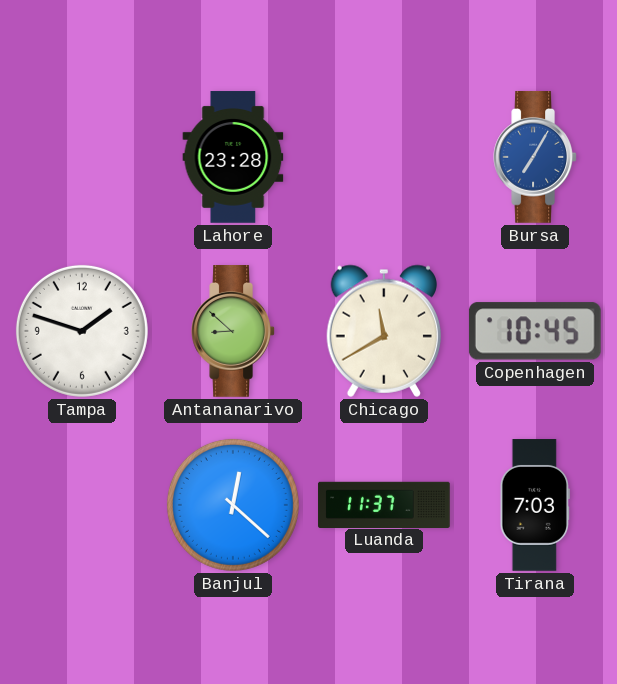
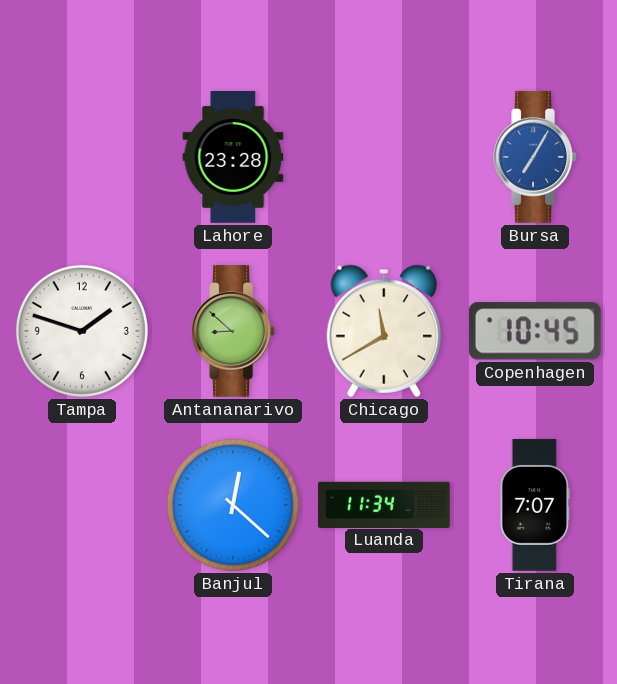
Luanda: 11:37 -> 11:34 (384, 504)
Tirana: 7:03 -> 7:07 (534, 505)
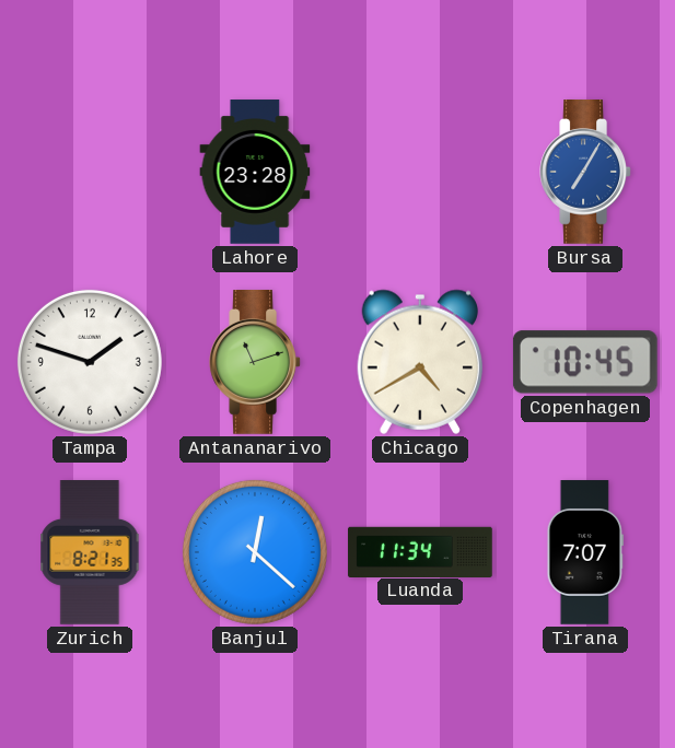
Antananarivo: 8:52 -> 11:12 (255, 363)
Chicago: 11:40 -> 4:40 (419, 362)
Zurich: none -> 8:21 (90, 552)
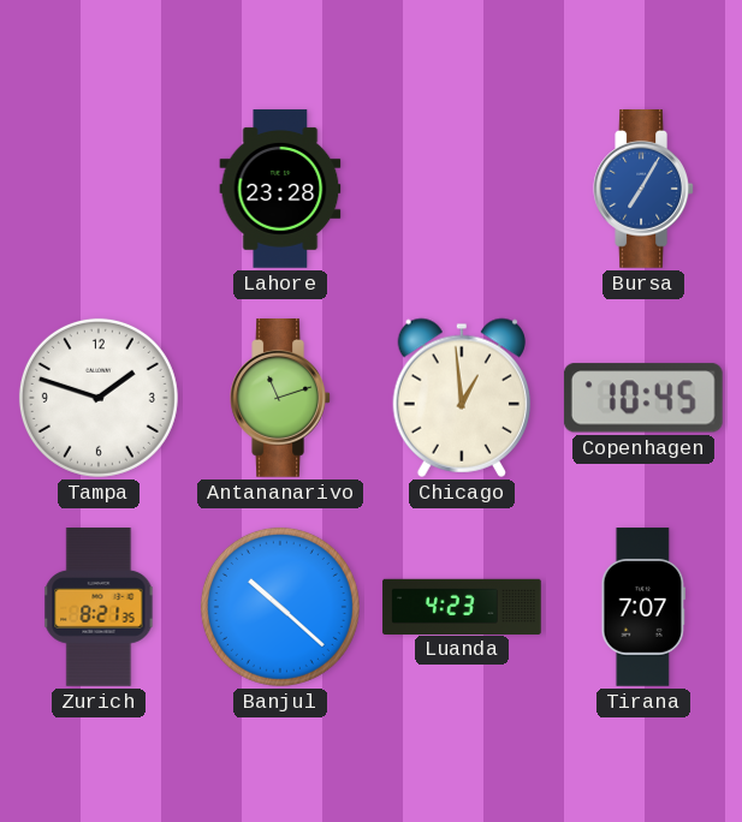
Chicago: 4:40 -> 12:59 (461, 398)
Banjul: 12:22 -> 10:22 (280, 607)
Luanda: 11:34 -> 4:23 (462, 606)
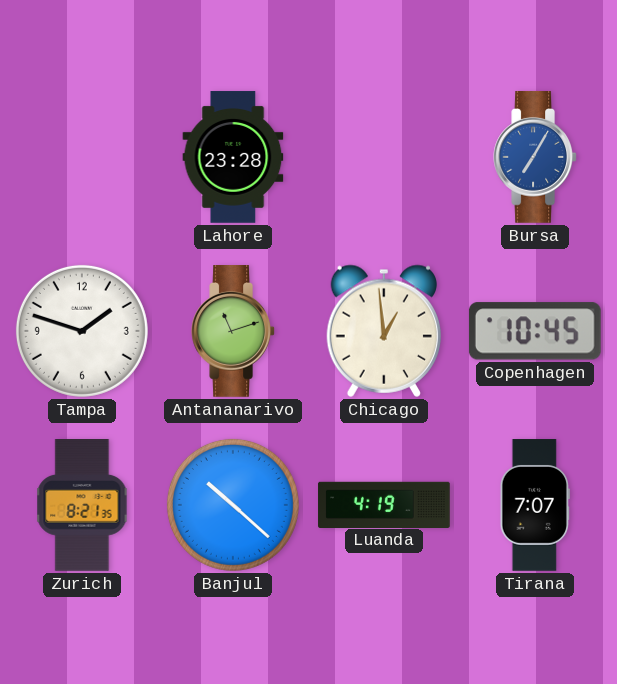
Luanda: 4:23 -> 4:19 (384, 504)
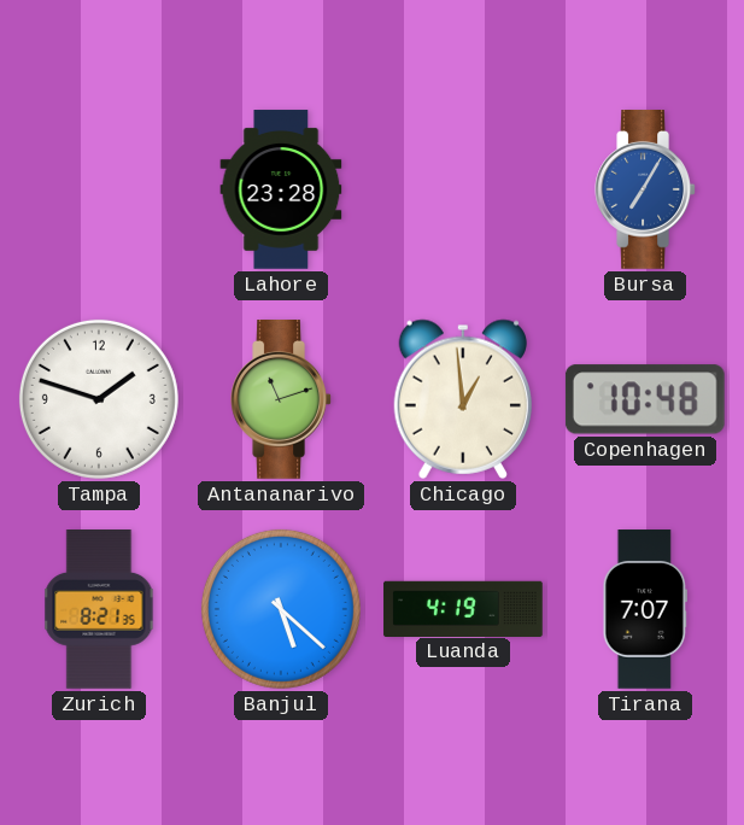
Copenhagen: 10:45 -> 10:48 (645, 399)
Banjul: 10:22 -> 5:22 (281, 609)
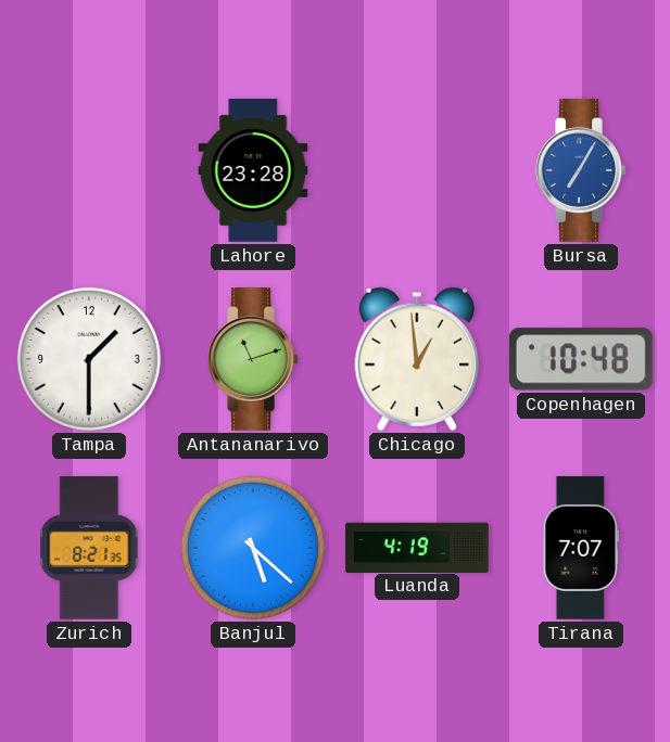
Tampa: 1:48 -> 1:30 (89, 359)
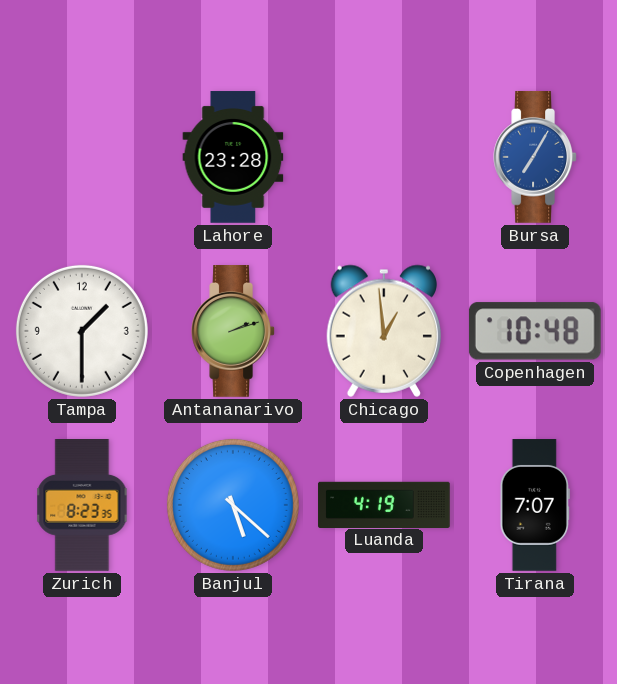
Antananarivo: 11:12 -> 2:12 (233, 332)
Zurich: 8:21 -> 8:23 (82, 505)
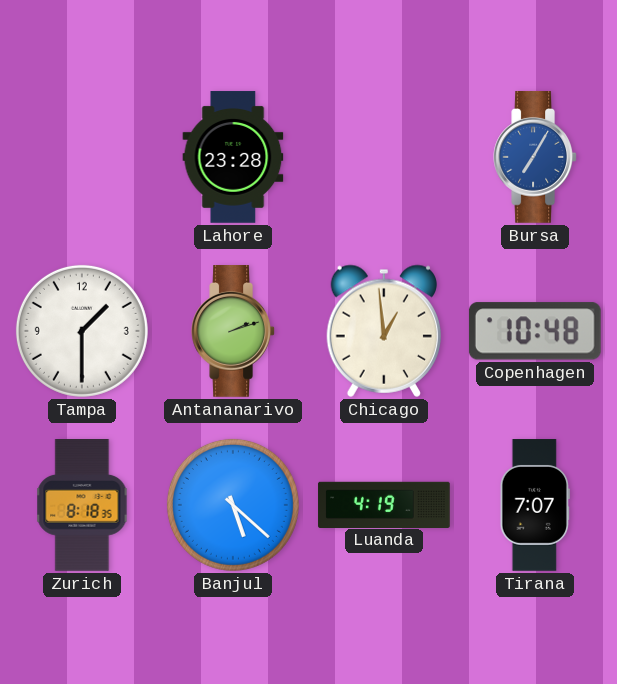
Zurich: 8:23 -> 8:18 (82, 505)
